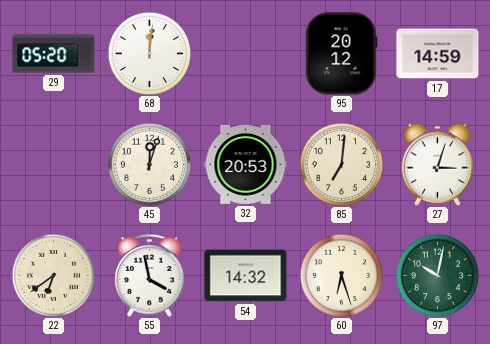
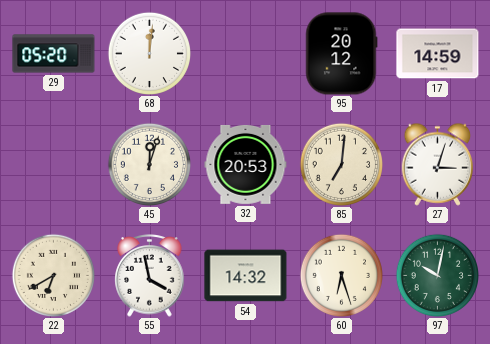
22: 6:39 -> 6:40 (53, 275)
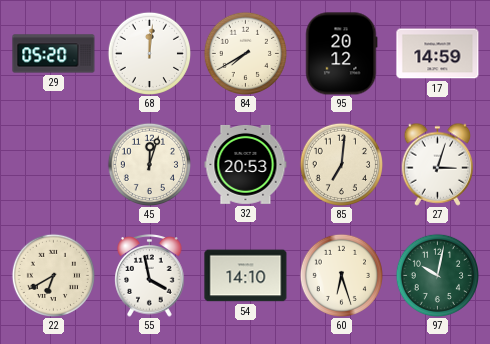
84: none -> 7:40 (245, 53)
54: 14:32 -> 14:10 (246, 276)
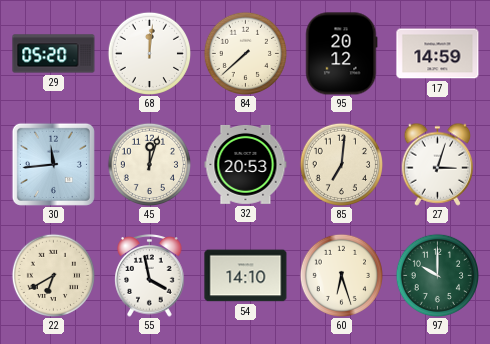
84: 7:40 -> 7:38 (245, 53)
30: none -> 11:44 (53, 164)
97: 10:02 -> 10:00 (437, 275)
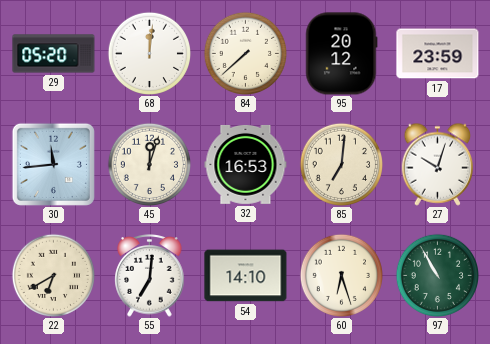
17: 14:59 -> 23:59 (438, 54)
32: 20:53 -> 16:53 (246, 164)
27: 3:03 -> 10:03 (438, 164)
55: 3:58 -> 7:01 (150, 276)
97: 10:00 -> 10:55 (437, 275)
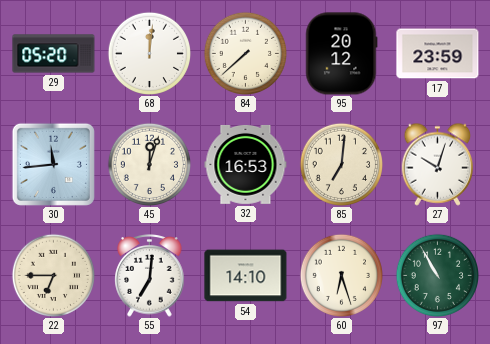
22: 6:40 -> 6:45 (53, 275)
